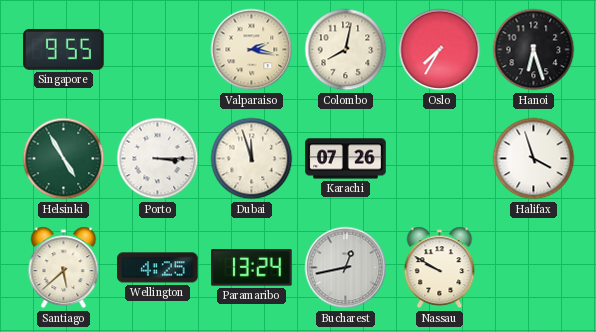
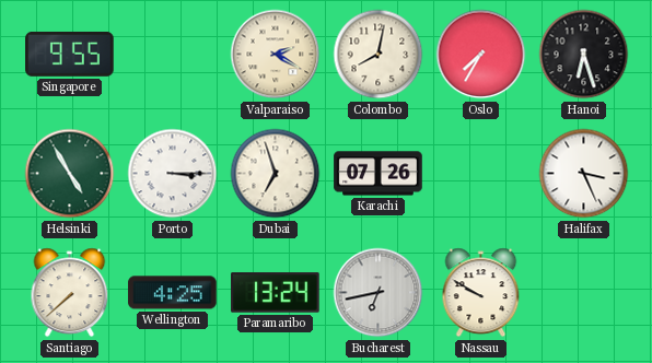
Valparaiso: 2:17 -> 2:20 (276, 55)
Dubai: 11:57 -> 6:57 (276, 174)
Halifax: 3:57 -> 3:26 (584, 174)
Santiago: 5:38 -> 7:38 (70, 293)
Bucharest: 12:43 -> 6:43 (379, 293)
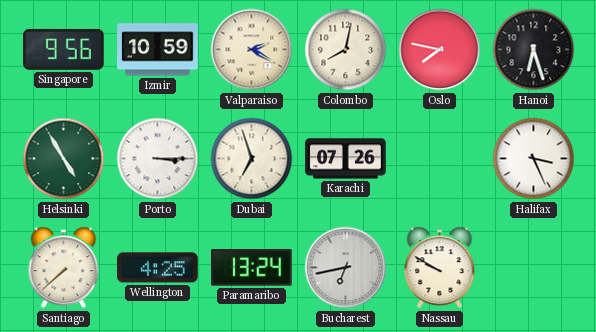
Singapore: 9:55 -> 9:56 (64, 49)
Izmir: none -> 10:59 (158, 50)
Oslo: 7:35 -> 7:47 (440, 50)
